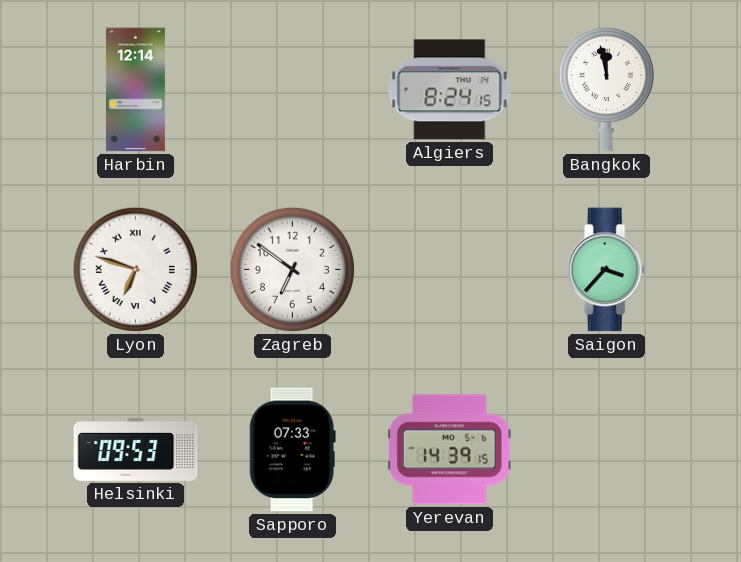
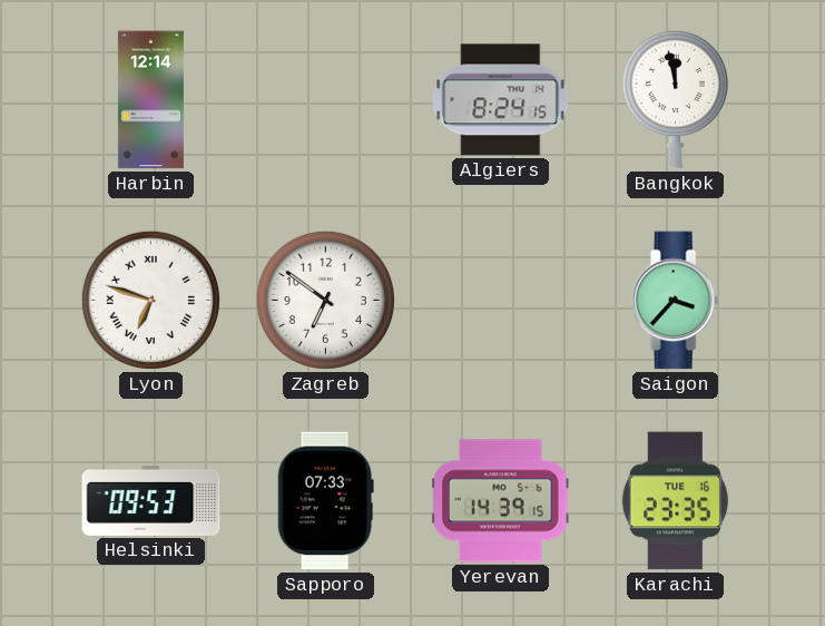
Karachi: none -> 23:35 (675, 501)
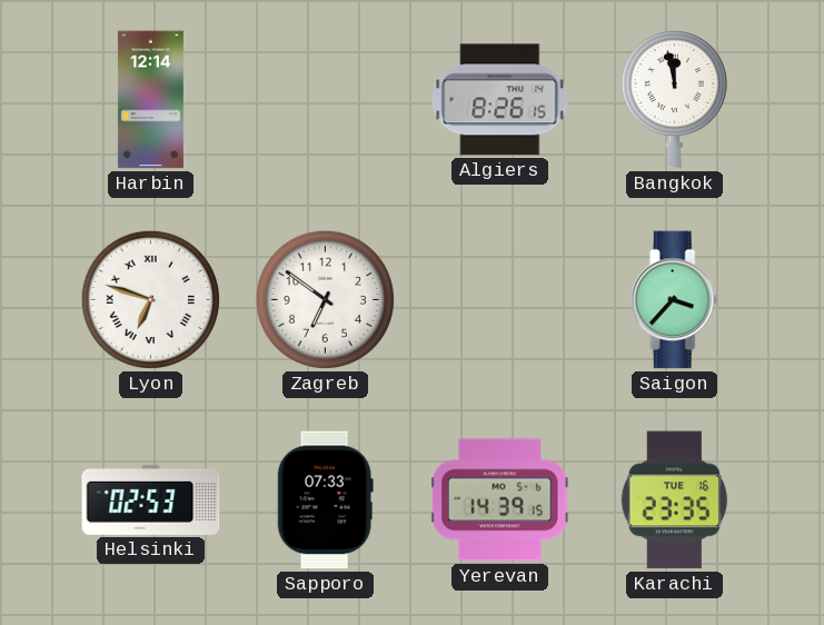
Algiers: 8:24 -> 8:26 (500, 100)
Helsinki: 09:53 -> 02:53 (151, 499)
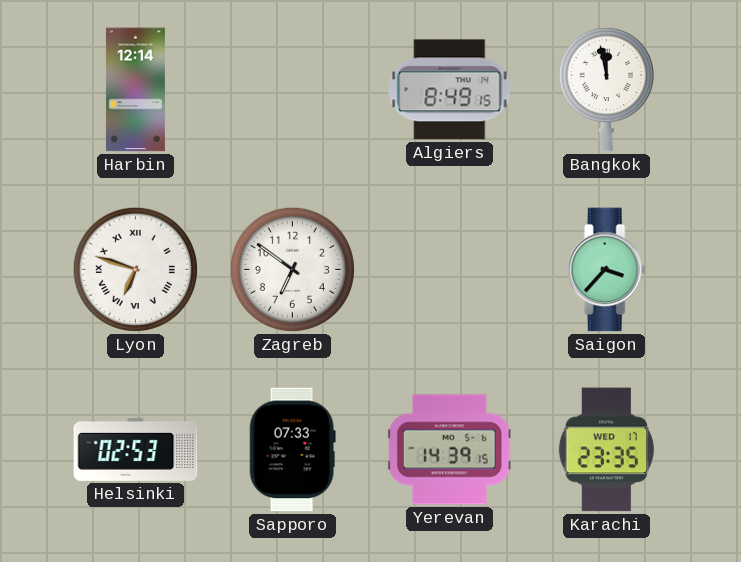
Algiers: 8:26 -> 8:49 (450, 90)
Karachi date: TUE 16 -> WED 17 (606, 450)
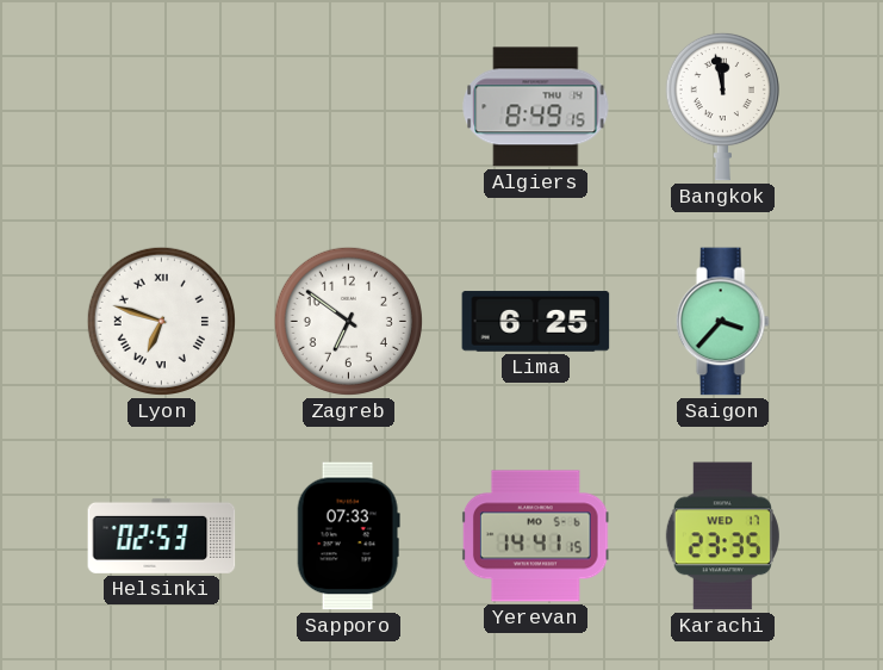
Harbin: 12:14 -> none (135, 90)
Lima: none -> 6:25 (536, 322)
Yerevan: 14:39 -> 14:41 (535, 536)
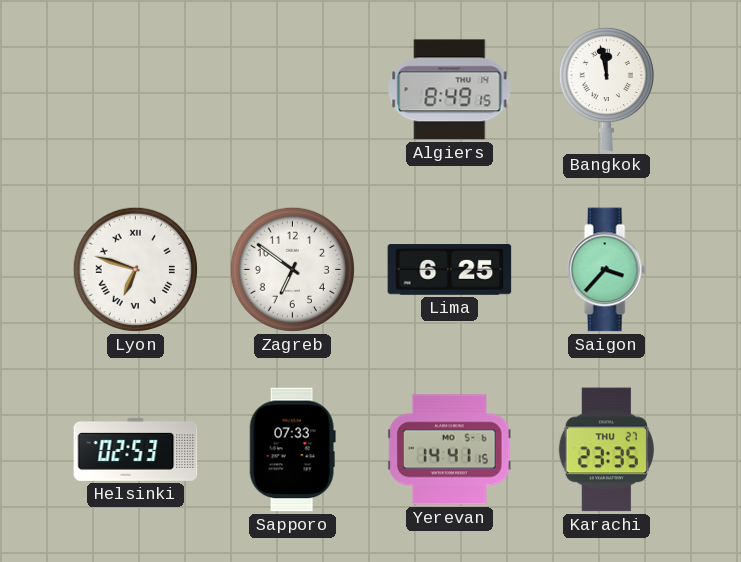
Karachi date: WED 17 -> THU 27 (606, 450)
